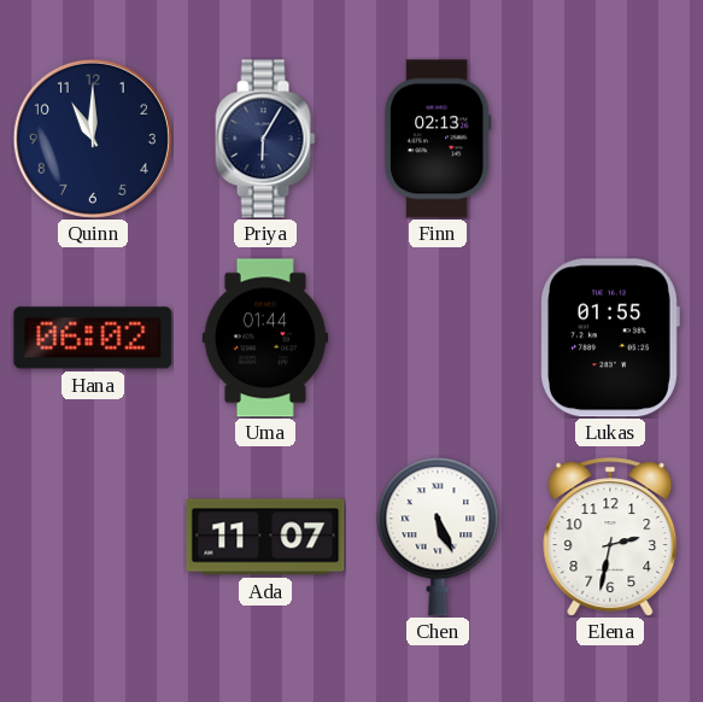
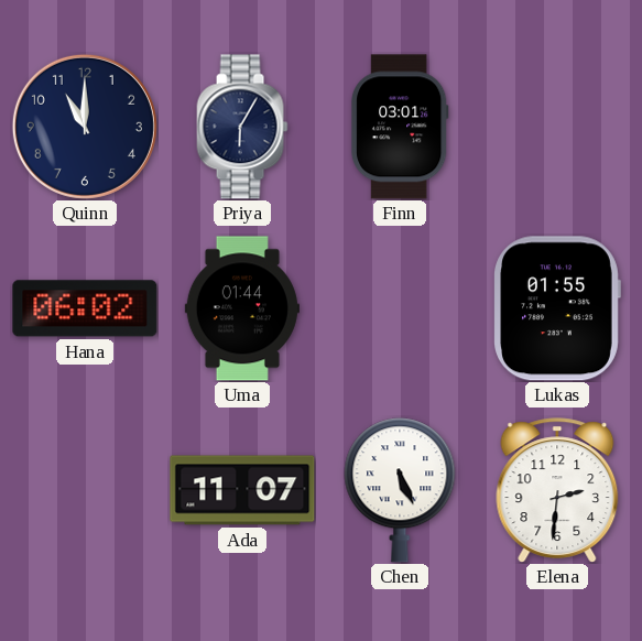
Finn: 02:13 -> 03:01 (400, 127)
Elena: 2:32 -> 2:31 (557, 490)
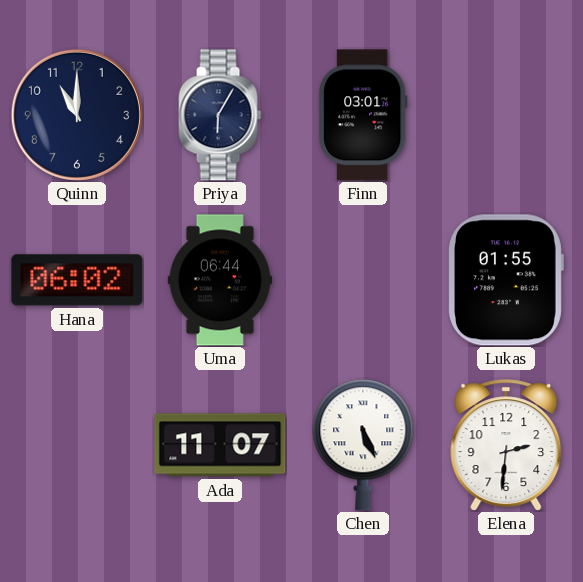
Uma: 01:44 -> 06:44 (220, 280)
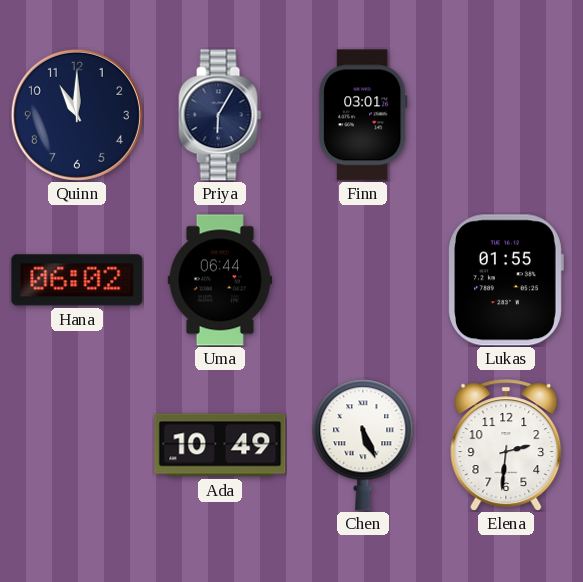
Ada: 11:07 -> 10:49 (220, 445)
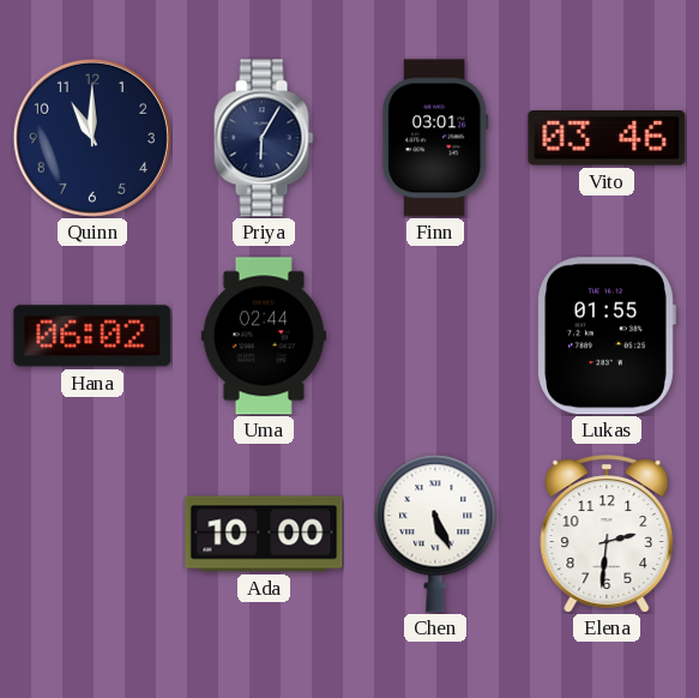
Vito: none -> 03:46 (607, 138)
Uma: 06:44 -> 02:44 (264, 336)
Ada: 10:49 -> 10:00 (264, 534)
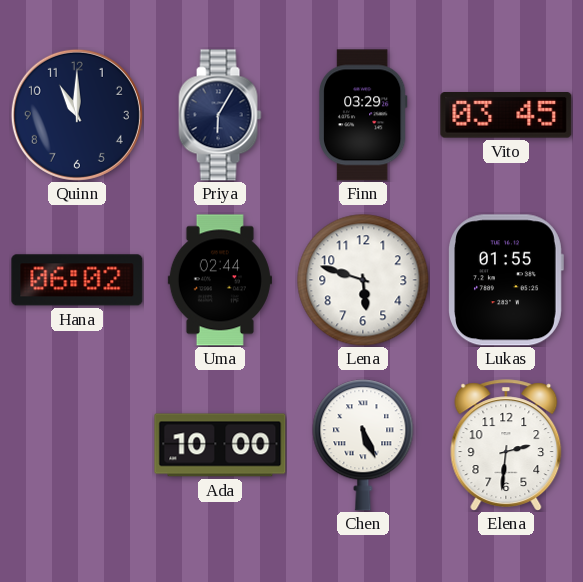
Finn: 03:01 -> 03:29 (363, 115)
Vito: 03:46 -> 03:45 (506, 115)
Lena: none -> 5:48 (363, 280)
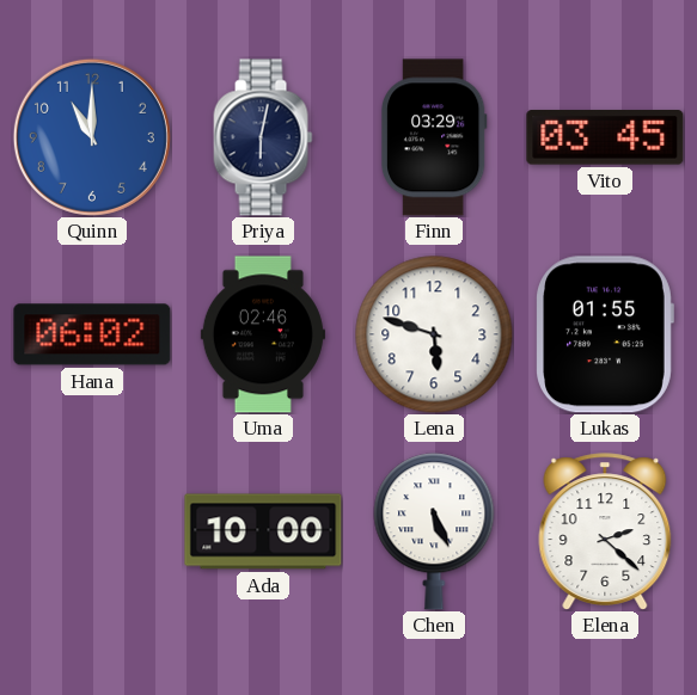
Quinn dial: navy -> blue (92, 137)
Priya: 6:05 -> 6:02 (263, 137)
Uma: 02:44 -> 02:46 (263, 334)
Elena: 2:31 -> 2:22 (605, 531)
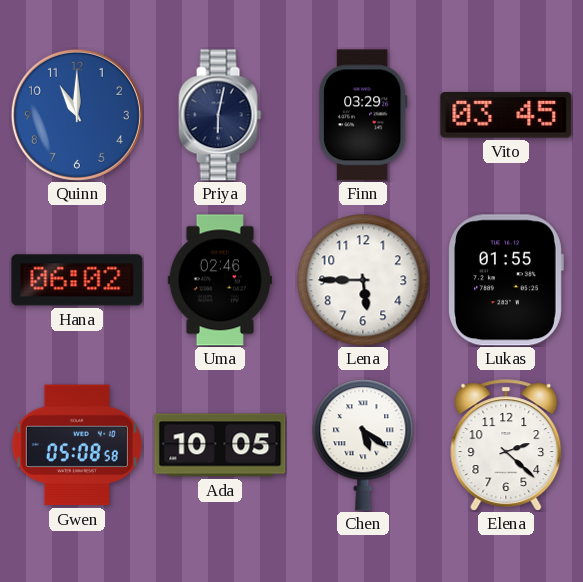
Lena: 5:48 -> 5:45 (363, 280)
Gwen: none -> 05:08 (77, 445)
Ada: 10:00 -> 10:05 (220, 445)
Chen: 5:26 -> 5:21 (363, 445)
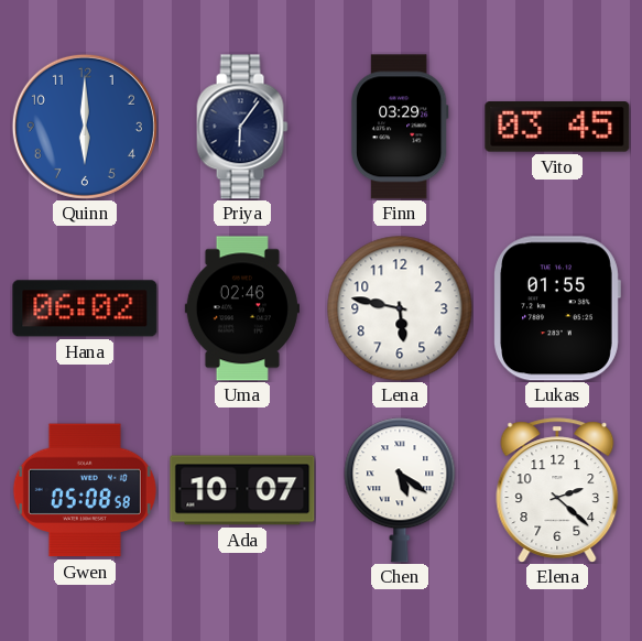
Quinn: 11:00 -> 6:00 (85, 127)
Priya: 6:02 -> 6:06 (242, 127)
Lena: 5:45 -> 5:47 (400, 308)
Ada: 10:05 -> 10:07 (242, 490)
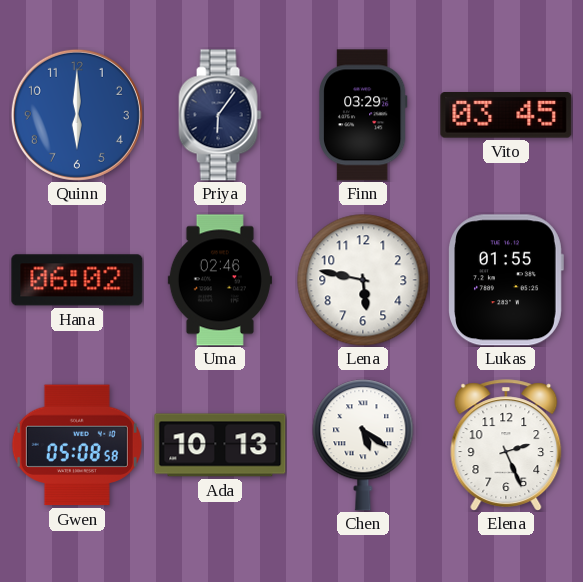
Ada: 10:07 -> 10:13 (220, 445)
Elena: 2:22 -> 2:26 (506, 445)
